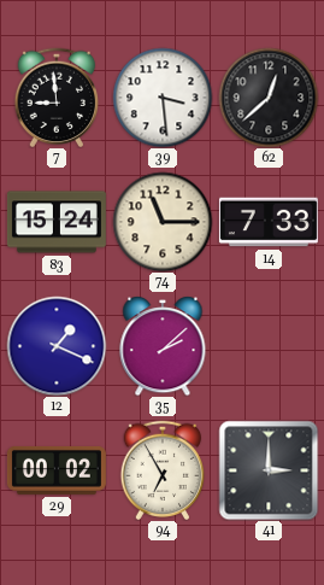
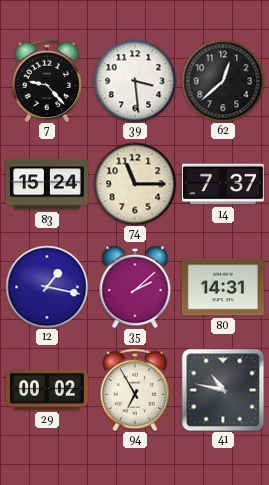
7: 8:59 -> 9:23 (47, 80)
14: 7:33 -> 7:37 (223, 184)
12: 1:19 -> 1:17 (47, 287)
80: none -> 14:31 (223, 287)
41: 3:00 -> 10:47 (223, 390)
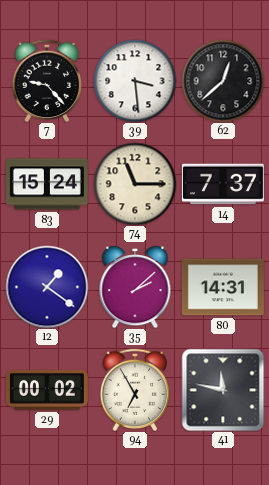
12: 1:17 -> 1:21 (47, 287)
41: 10:47 -> 11:47 (223, 390)
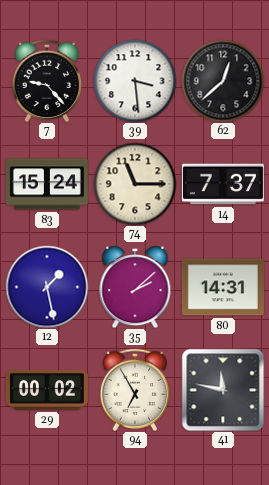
12: 1:21 -> 1:28 (47, 287)
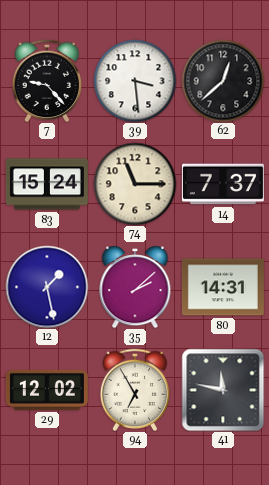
29: 00:02 -> 12:02 (47, 390)
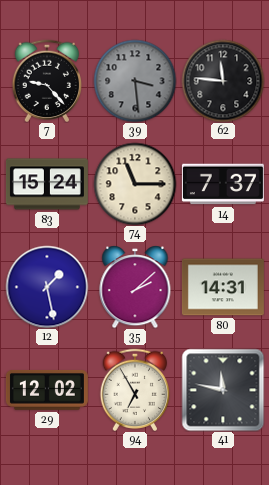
39 dial: white -> grey (135, 81)
62: 12:38 -> 11:46 (223, 81)
